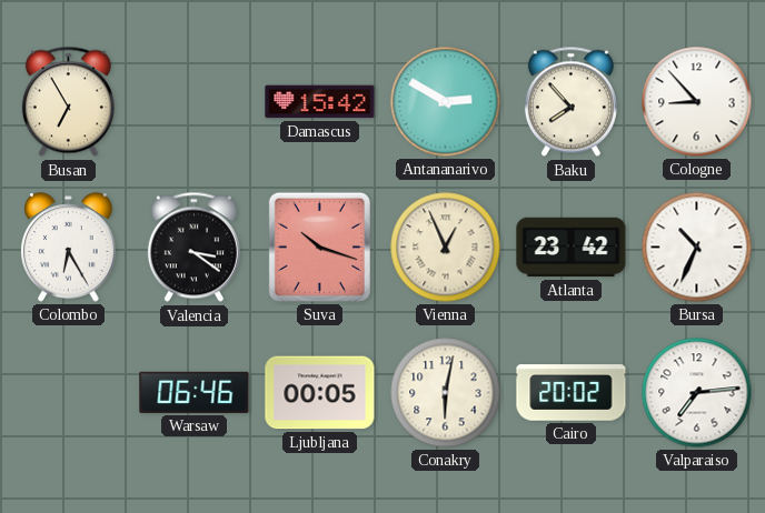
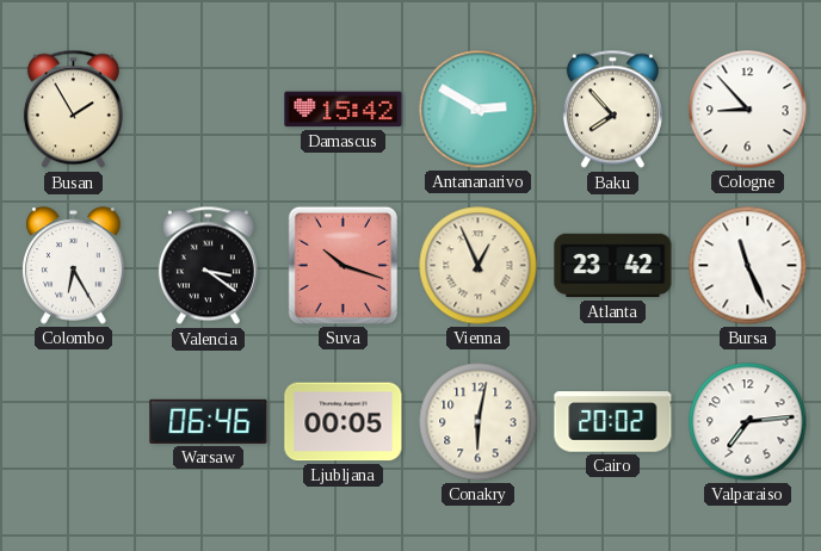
Busan: 6:55 -> 1:55 (73, 110)
Bursa: 10:34 -> 11:26 (748, 266)
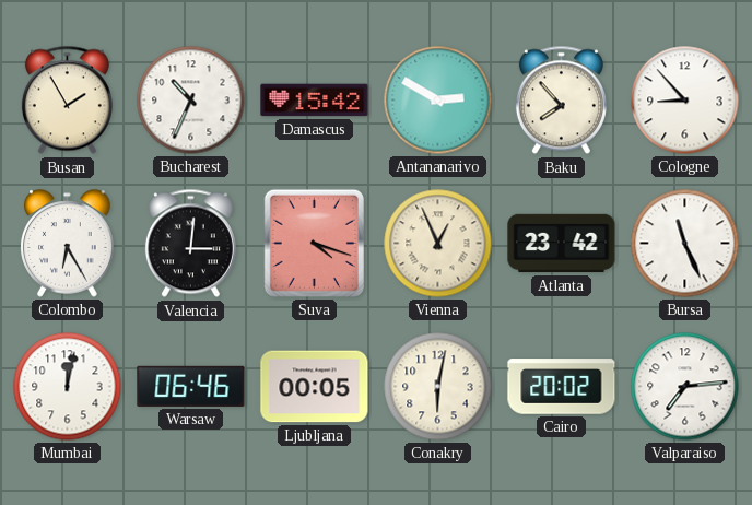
Bucharest: none -> 10:34 (191, 101)
Valencia: 3:21 -> 3:01 (190, 244)
Suva: 10:18 -> 4:18 (314, 243)
Mumbai: none -> 12:02 (68, 387)
